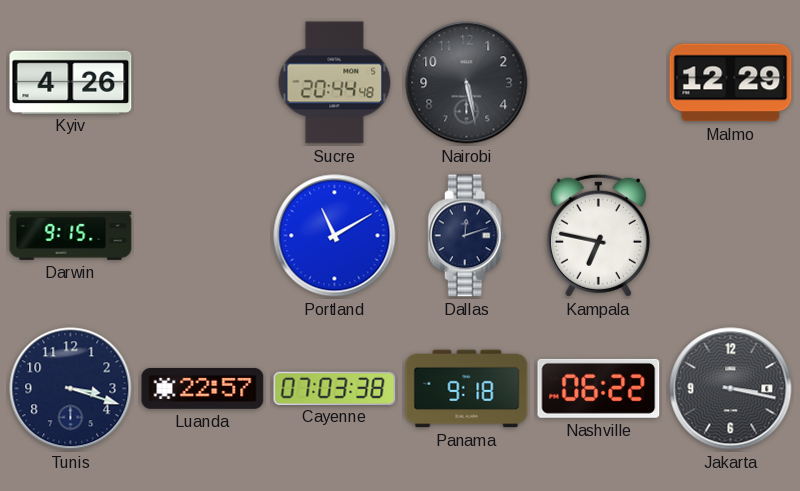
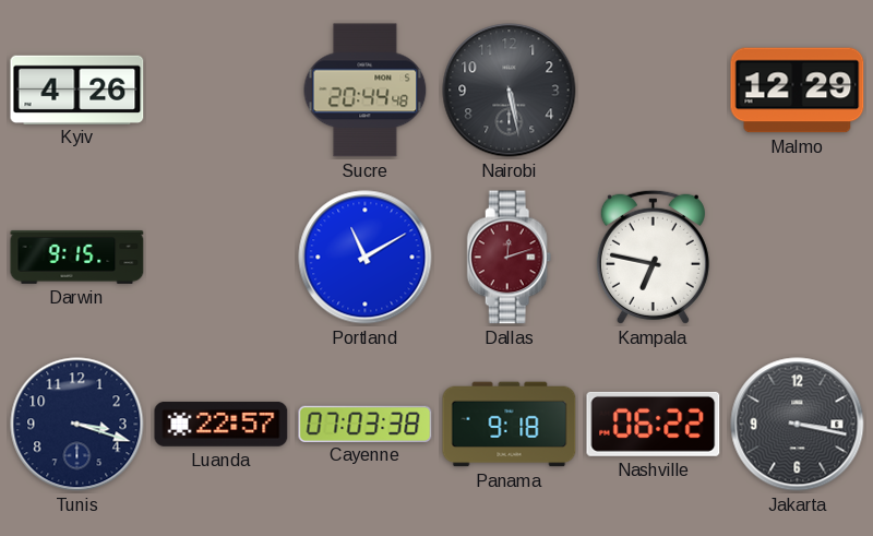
Dallas dial: navy -> burgundy (510, 258)
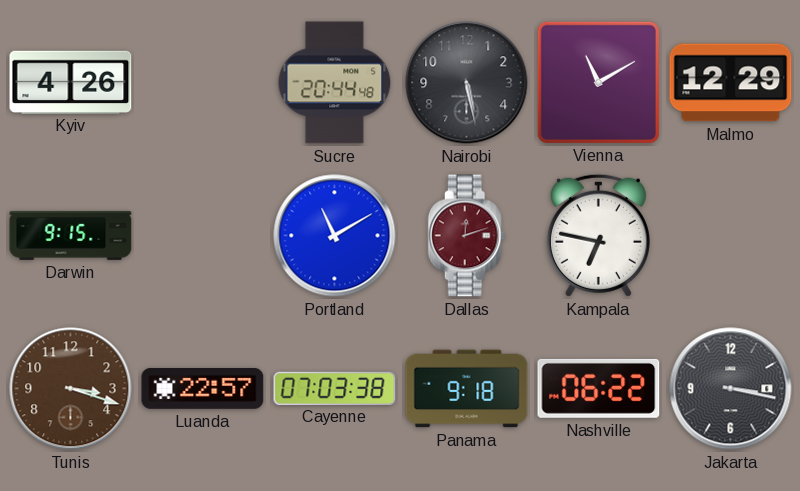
Vienna: none -> 11:10 (598, 82)
Tunis dial: navy -> brown (71, 389)
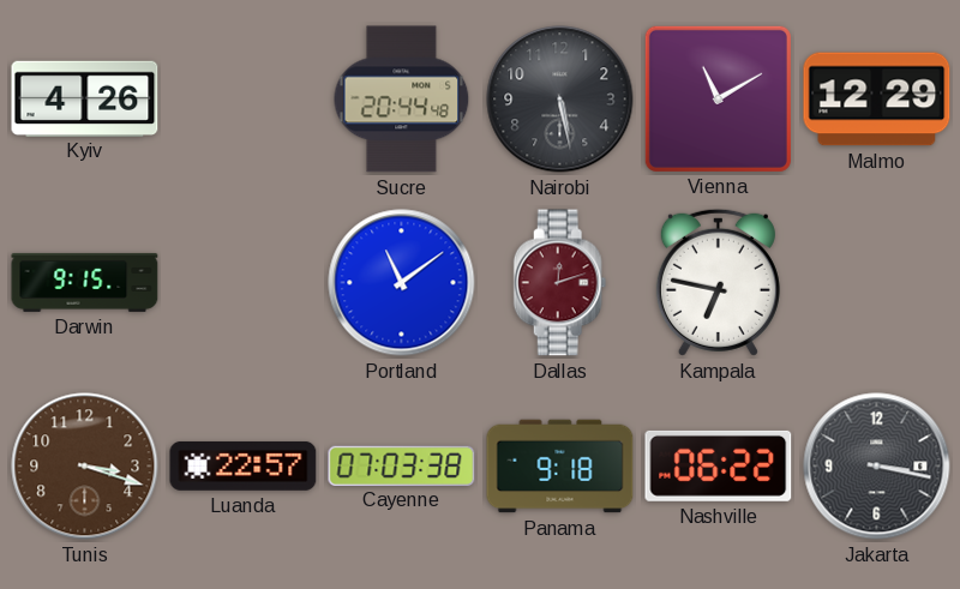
Portland: 11:10 -> 11:09 (402, 283)
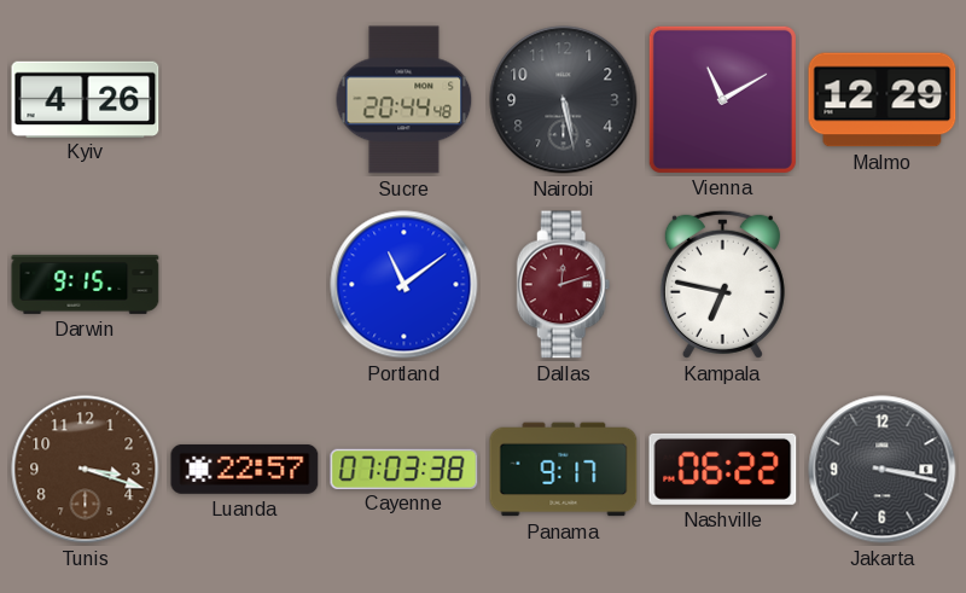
Panama: 9:18 -> 9:17 (564, 470)
